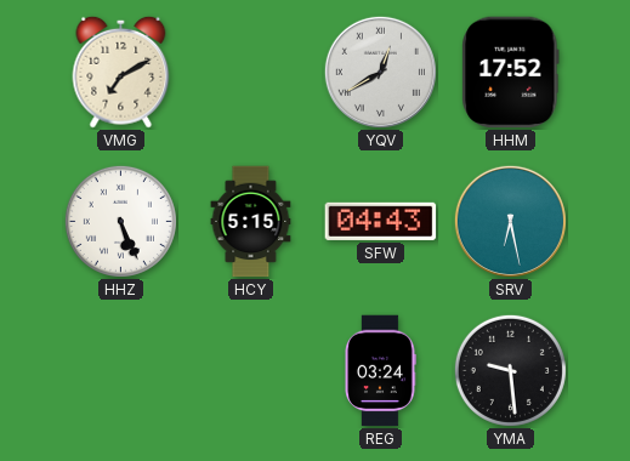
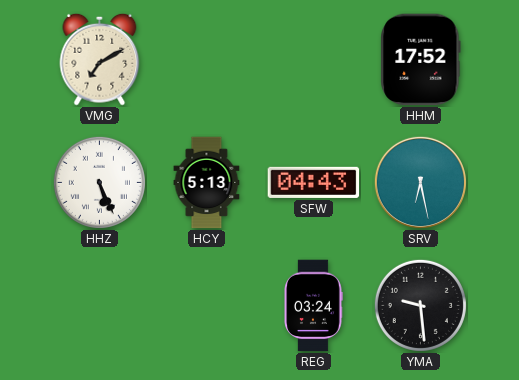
YQV: 12:40 -> none (380, 72)
HCY: 5:15 -> 5:13 (207, 183)
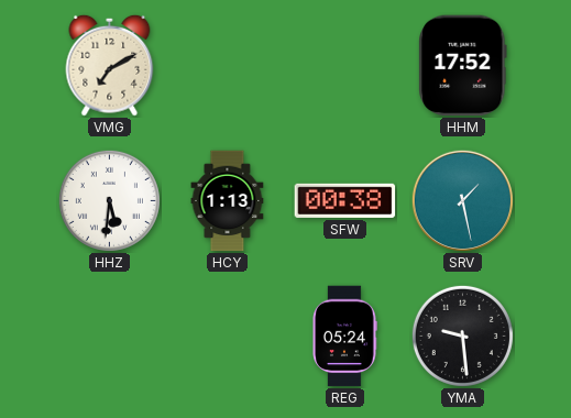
HHZ: 5:26 -> 5:31 (109, 200)
HCY: 5:13 -> 1:13 (228, 201)
SFW: 04:43 -> 00:38 (345, 200)
SRV: 6:28 -> 1:28 (462, 200)
REG: 03:24 -> 05:24 (344, 337)
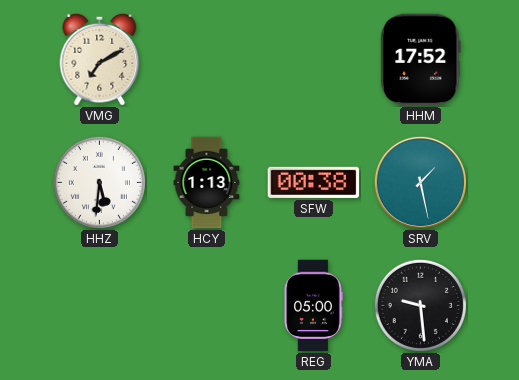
REG: 05:24 -> 05:00 (313, 306)
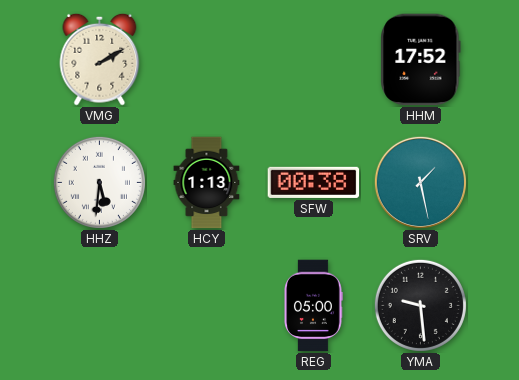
VMG: 7:10 -> 2:10 (100, 59)
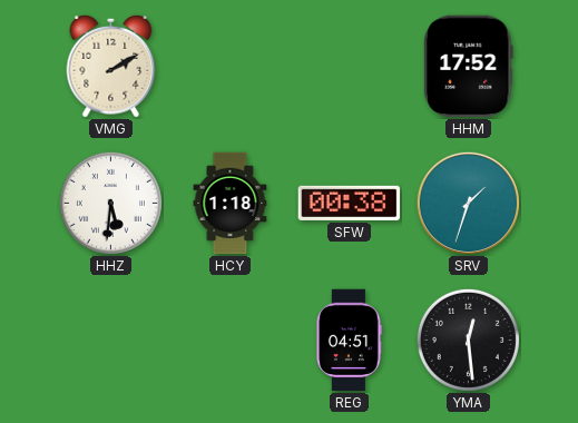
HCY: 1:13 -> 1:18 (231, 204)
SRV: 1:28 -> 1:33 (468, 203)
REG: 05:00 -> 04:51 (349, 341)
YMA: 9:29 -> 12:29 (468, 340)
